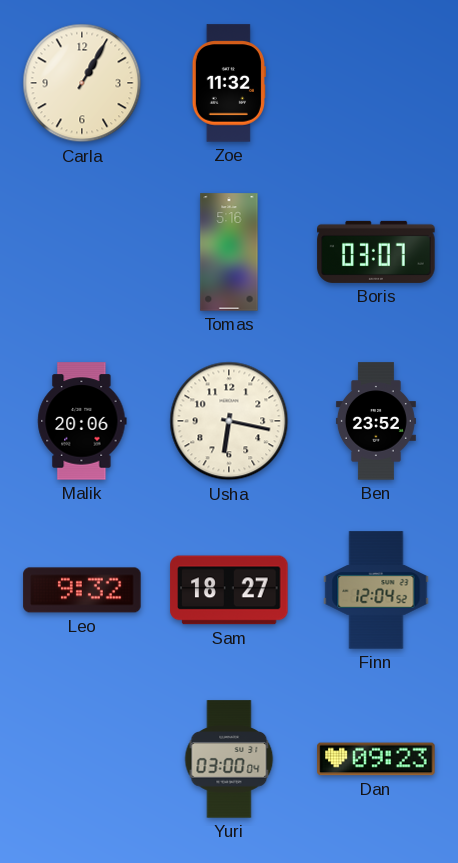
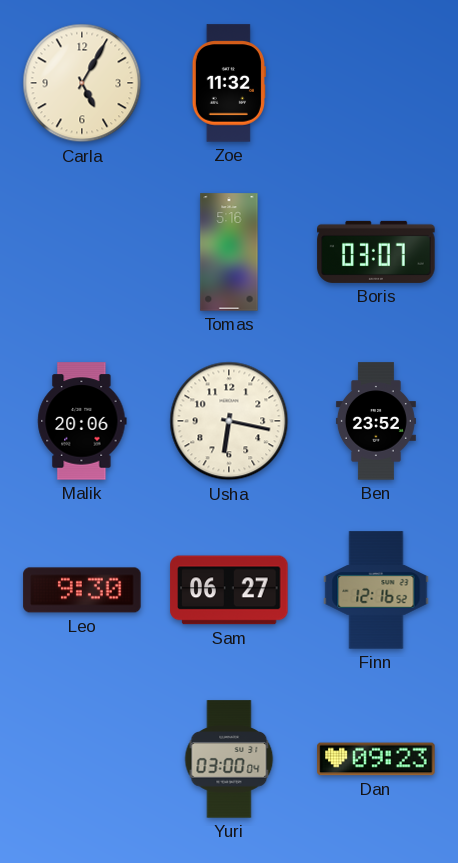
Carla: 1:05 -> 5:05 (82, 83)
Leo: 9:32 -> 9:30 (82, 590)
Sam: 18:27 -> 06:27 (229, 590)
Finn: 12:04 -> 12:16 (376, 590)
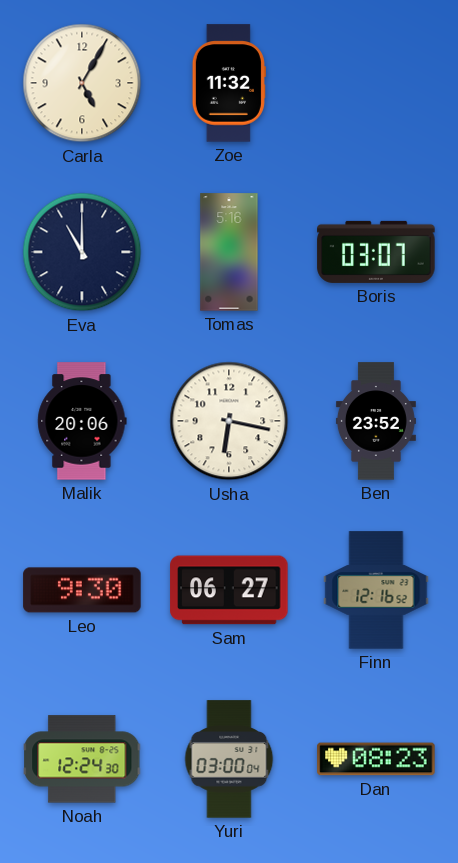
Eva: none -> 11:00 (82, 252)
Noah: none -> 12:24 (83, 759)
Dan: 09:23 -> 08:23 (376, 759)
